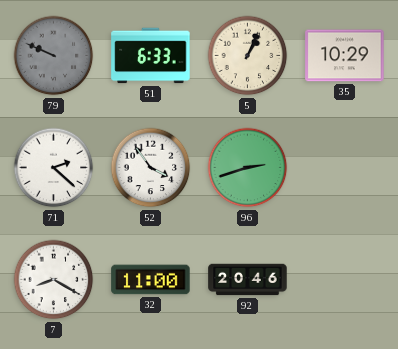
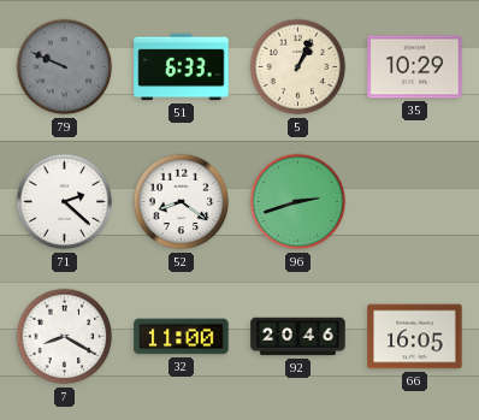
52: 3:54 -> 8:21 (182, 202)
66: none -> 16:05 (415, 337)
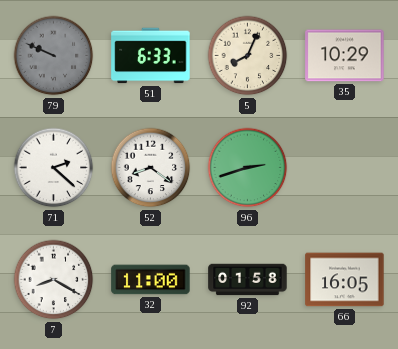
5: 1:04 -> 8:04 (248, 56)
92: 20:46 -> 01:58 (248, 280)
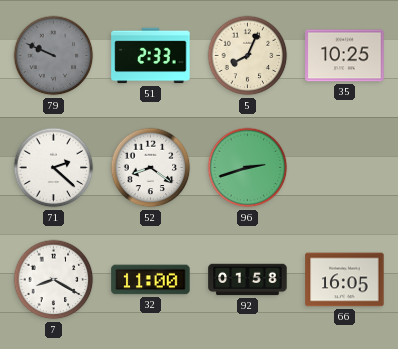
51: 6:33 -> 2:33 (151, 56)
35: 10:29 -> 10:25 (345, 56)
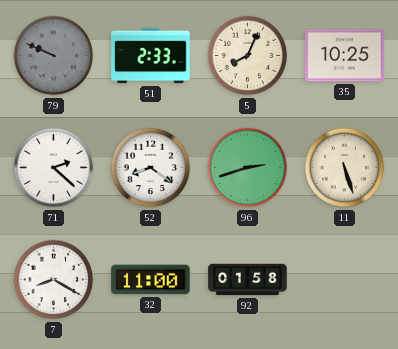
11: none -> 5:27 (345, 168)
66: 16:05 -> none (345, 280)
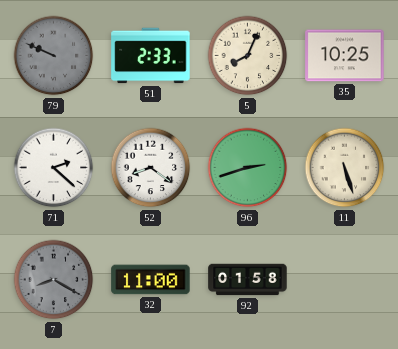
7 dial: white -> grey (54, 280)
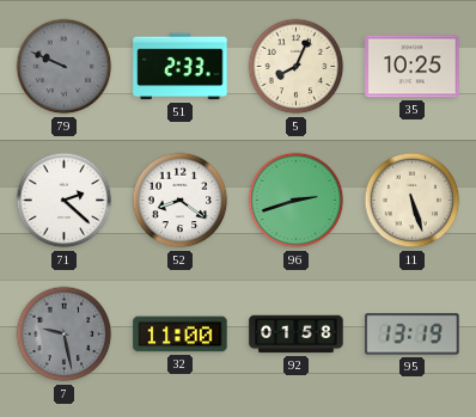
7: 8:20 -> 9:28 (65, 335)
95: none -> 13:19 (413, 335)
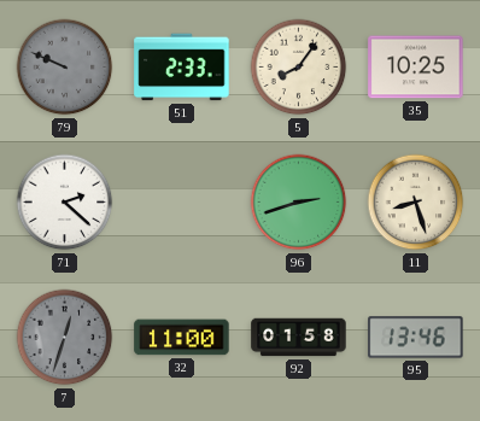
5: 8:04 -> 8:06 (299, 68)
52: 8:21 -> none (181, 201)
11: 5:27 -> 8:27 (416, 203)
7: 9:28 -> 12:33 (65, 338)
95: 13:19 -> 13:46 (416, 338)
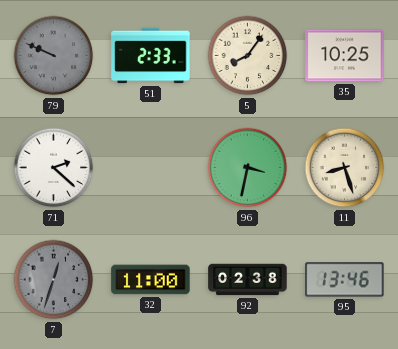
96: 2:42 -> 3:32 (248, 168)
92: 01:58 -> 02:38 (248, 280)
